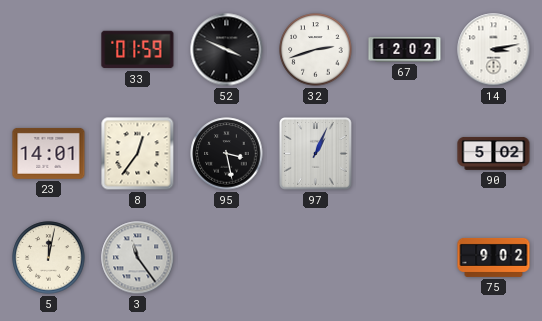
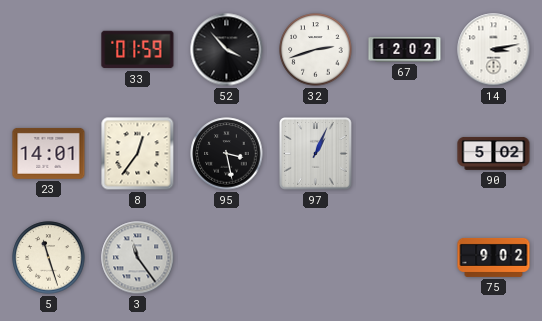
52: 3:49 -> 3:53 (227, 50)
5: 12:02 -> 11:27 (49, 258)
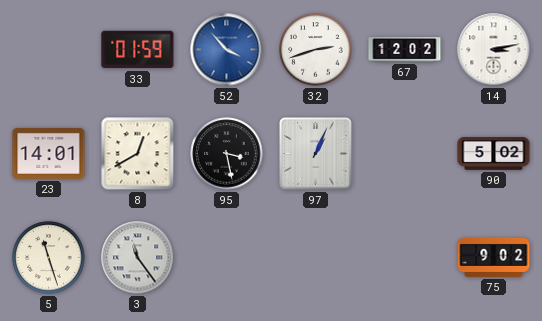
52 dial: black -> blue (227, 50)
8: 12:36 -> 12:40 (138, 154)
